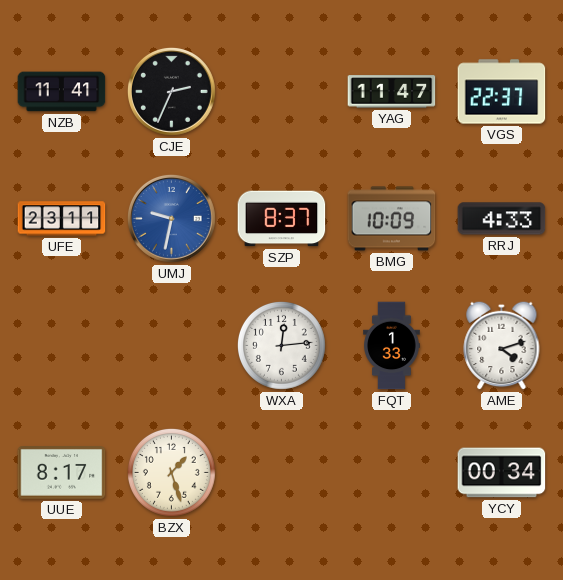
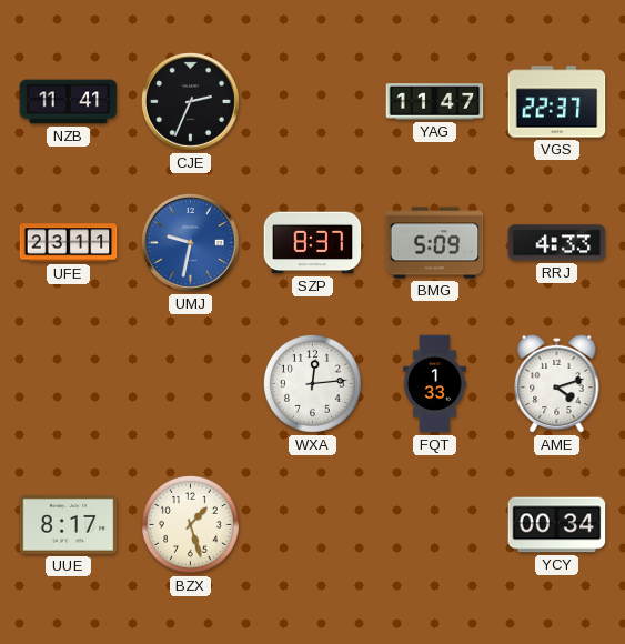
BMG: 10:09 -> 5:09 (435, 243)
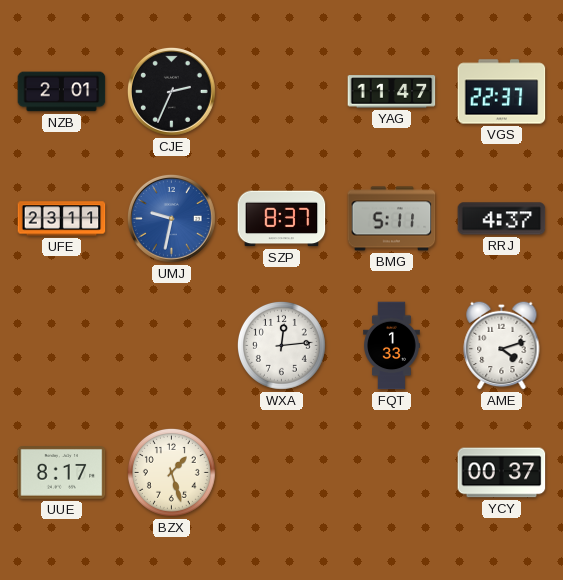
NZB: 11:41 -> 2:01 (62, 92)
BMG: 5:09 -> 5:11 (392, 219)
RRJ: 4:33 -> 4:37 (502, 219)
YCY: 00:34 -> 00:37 (502, 473)
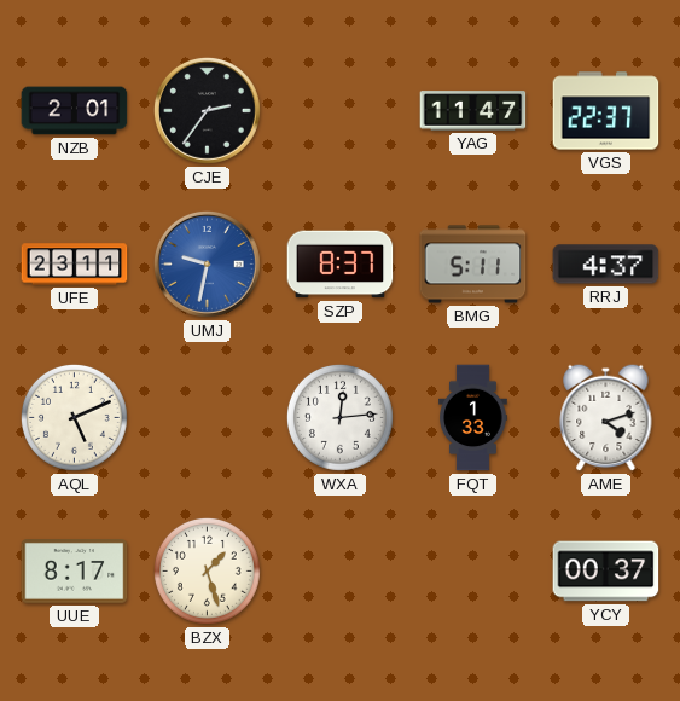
CJE: 2:34 -> 2:36 (207, 110)
AQL: none -> 5:11 (74, 417)
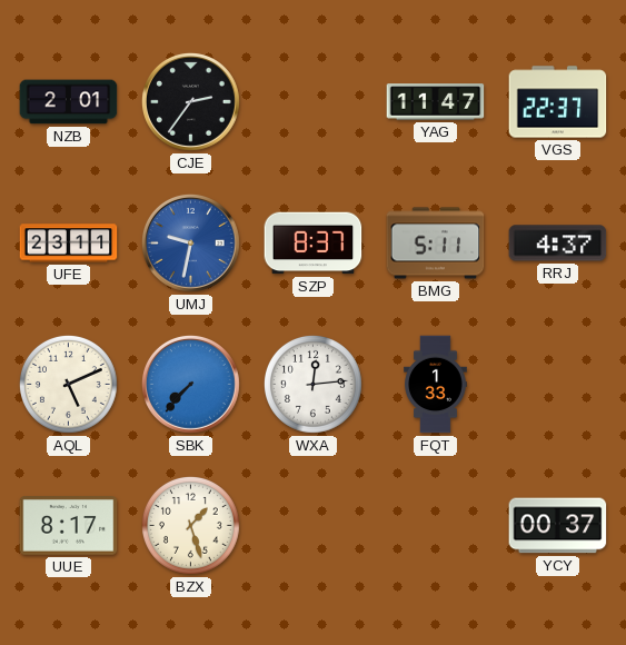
SBK: none -> 7:37 (190, 384)
AME: 4:12 -> none (606, 417)
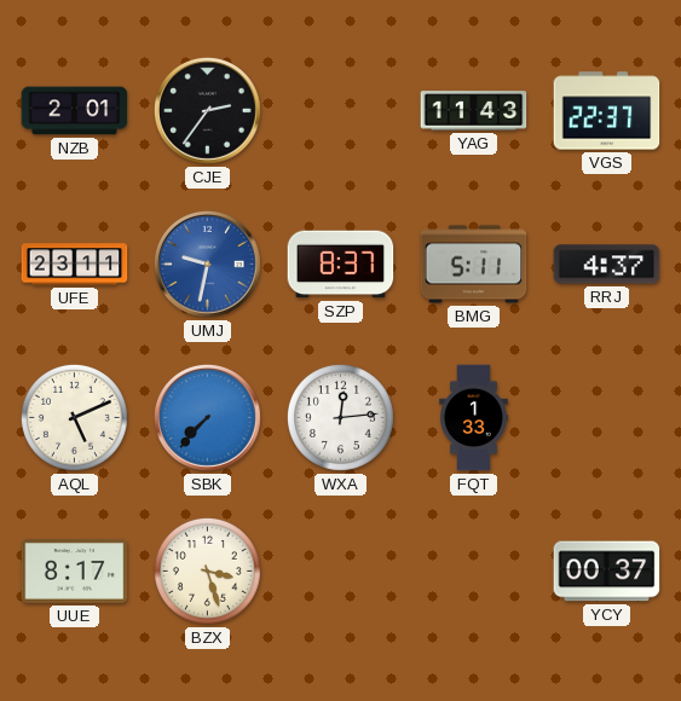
YAG: 11:47 -> 11:43 (474, 111)
BZX: 1:27 -> 3:27 (207, 570)
